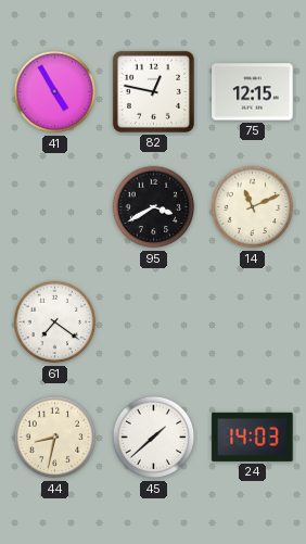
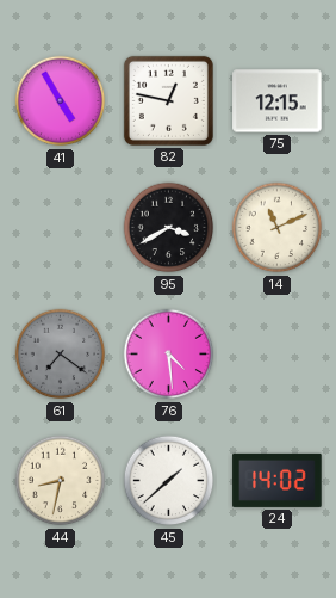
61 dial: white -> grey (61, 355)
76: none -> 4:29 (169, 355)
24: 14:03 -> 14:02 (278, 480)
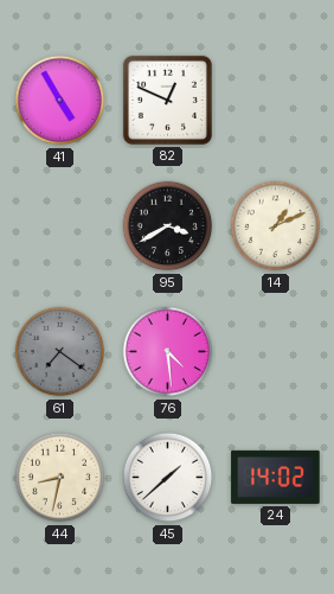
82: 12:47 -> 12:49 (167, 100)
75: 12:15 -> none (278, 101)
14: 11:11 -> 1:11 (276, 226)
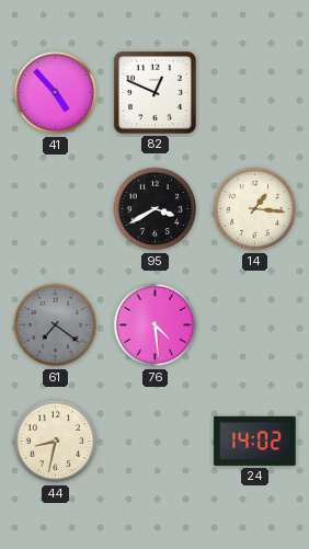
41: 4:55 -> 4:53 (56, 93)
14: 1:11 -> 1:16 (255, 209)
45: 1:38 -> none (168, 478)
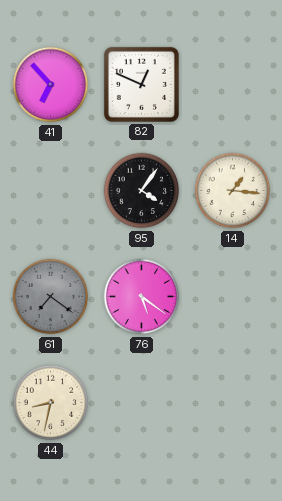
41: 4:53 -> 6:53 (51, 85)
95: 3:40 -> 4:06 (142, 191)
76: 4:29 -> 5:21 (142, 297)
24: 14:02 -> none (255, 441)
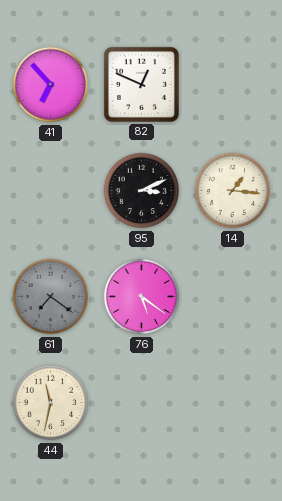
95: 4:06 -> 3:11 (142, 191)
44: 8:32 -> 11:32 (51, 403)
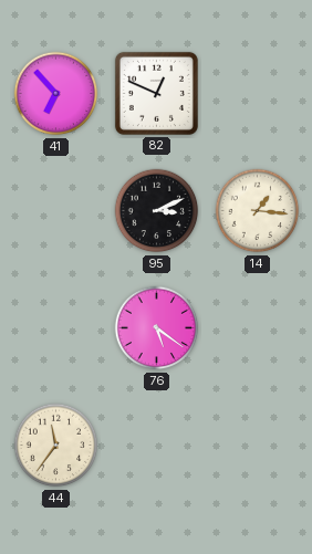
61: 7:21 -> none (51, 297)
44: 11:32 -> 11:36 (56, 446)
